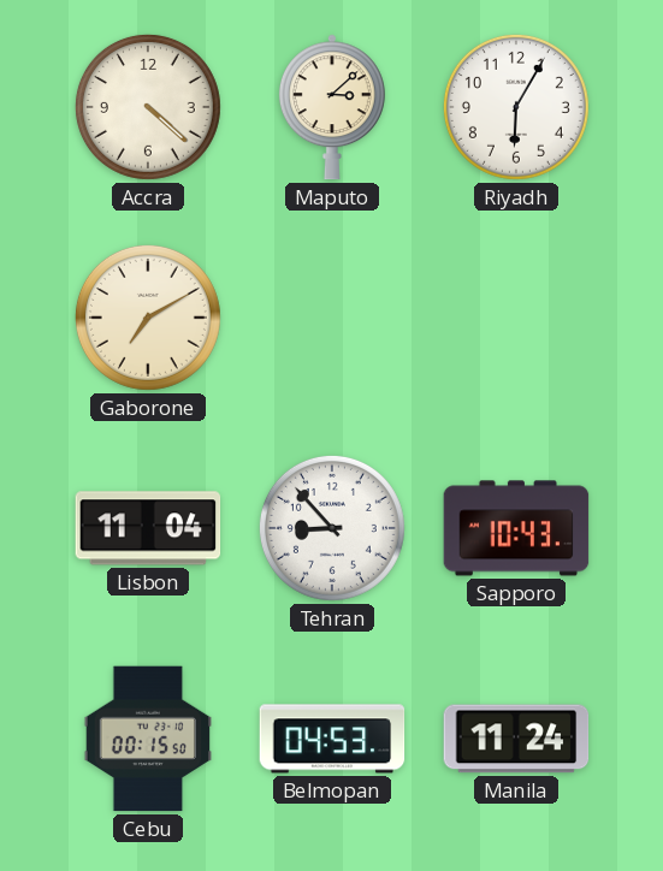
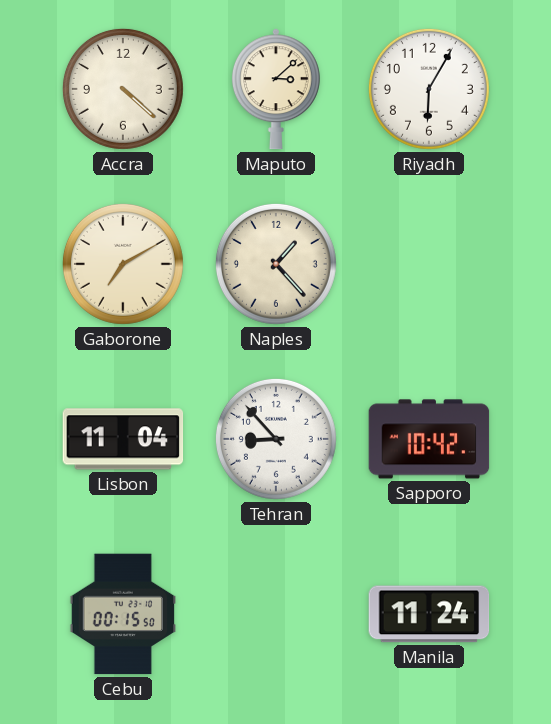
Naples: none -> 1:23 (276, 264)
Sapporo: 10:43 -> 10:42 (429, 439)
Belmopan: 04:53 -> none (332, 739)
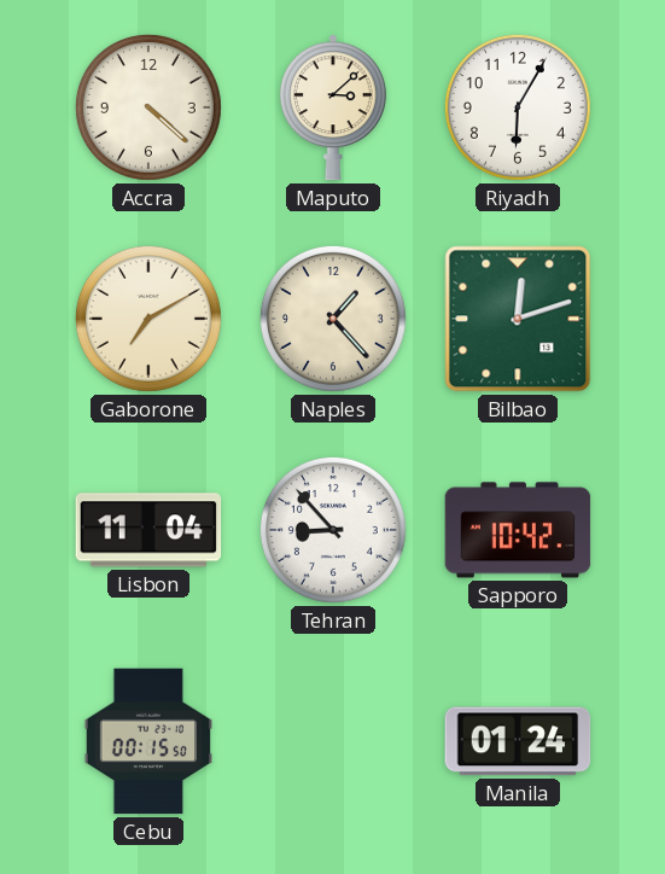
Bilbao: none -> 12:12 (518, 319)
Manila: 11:24 -> 01:24 (518, 741)
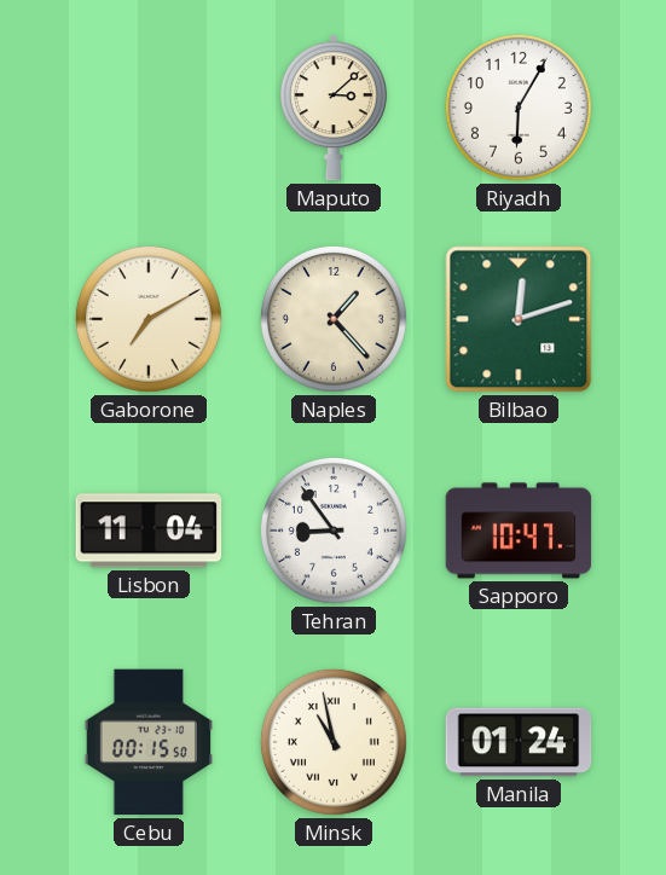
Accra: 4:22 -> none (148, 107)
Tehran: 8:53 -> 8:54 (334, 531)
Sapporo: 10:42 -> 10:47 (519, 531)
Minsk: none -> 10:58 (334, 742)
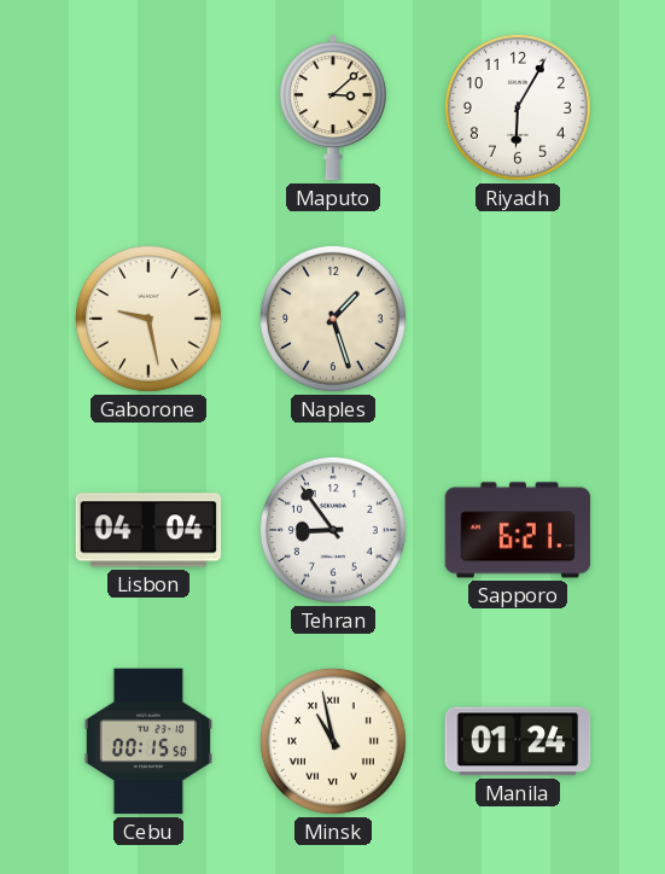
Gaborone: 7:10 -> 9:28 (148, 319)
Naples: 1:23 -> 1:27 (333, 319)
Bilbao: 12:12 -> none (519, 319)
Lisbon: 11:04 -> 04:04 (148, 530)
Sapporo: 10:47 -> 6:21 (518, 530)
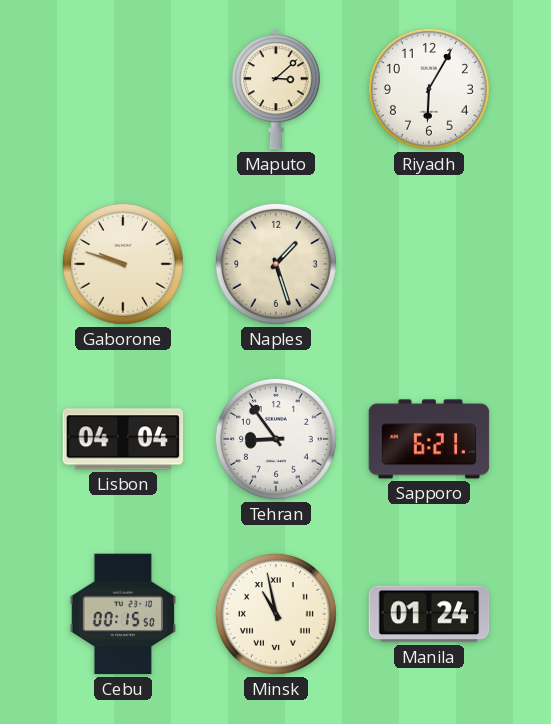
Gaborone: 9:28 -> 9:48 (123, 264)
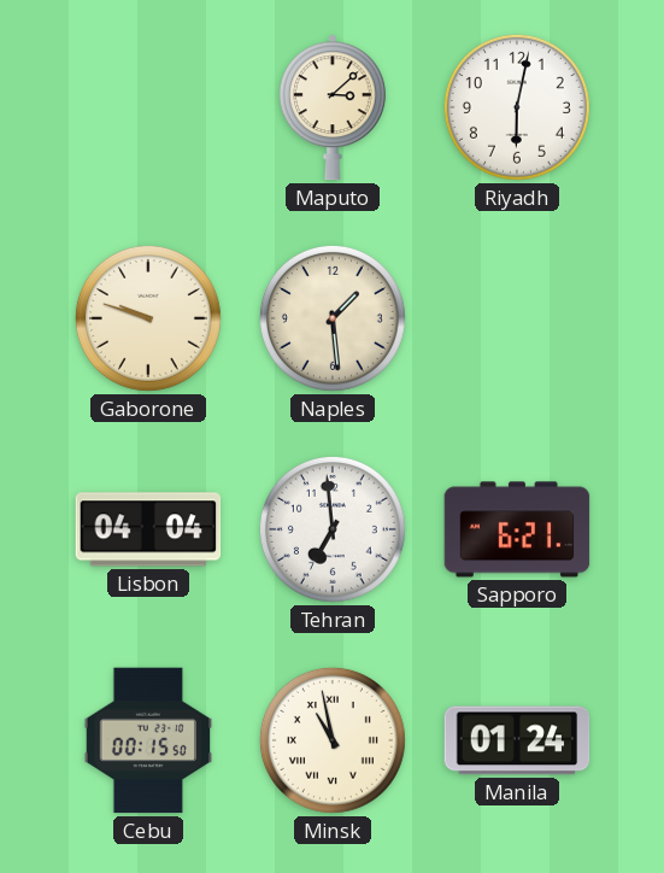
Riyadh: 6:05 -> 6:02 (517, 107)
Naples: 1:27 -> 1:29 (333, 318)
Tehran: 8:54 -> 6:59 (333, 529)
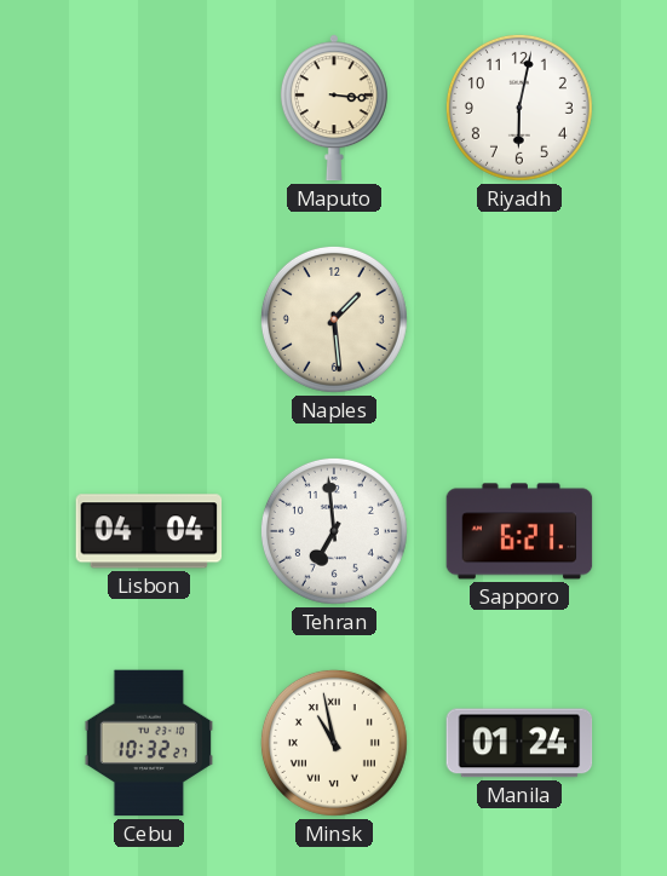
Maputo: 3:08 -> 3:16 (334, 108)
Gaborone: 9:48 -> none (148, 318)
Cebu: 00:15 -> 10:32 (148, 743)
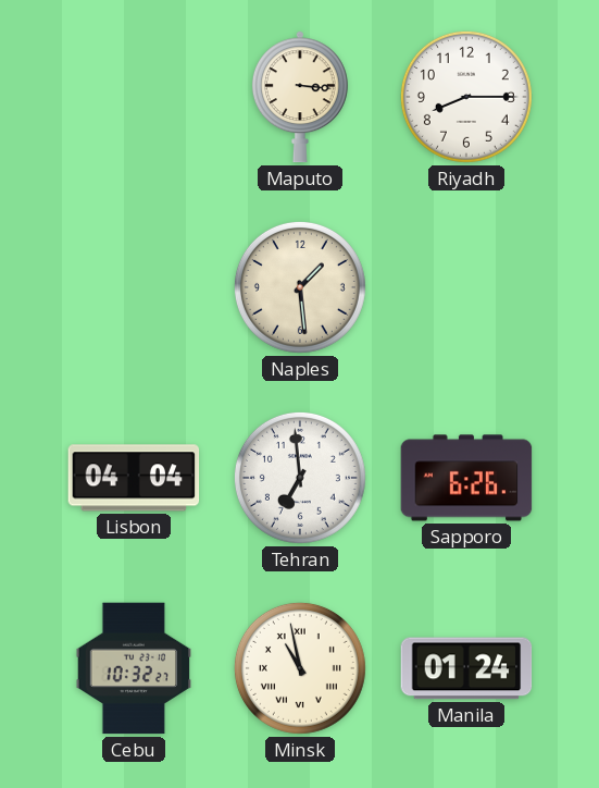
Riyadh: 6:02 -> 8:15 (466, 97)
Sapporo: 6:21 -> 6:26 (466, 478)
